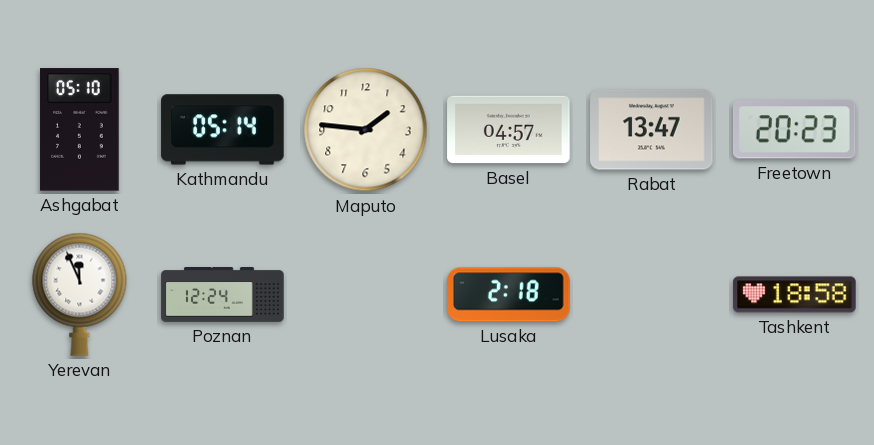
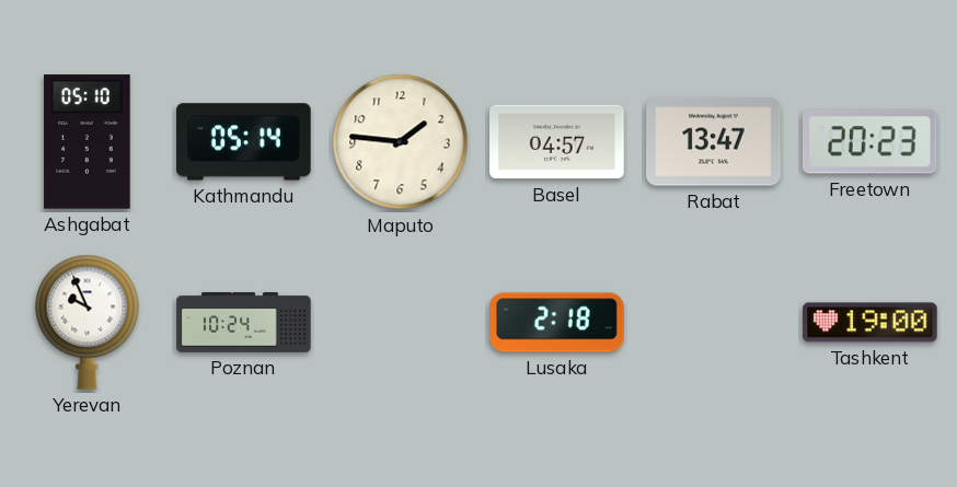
Yerevan: 11:56 -> 9:56 (88, 322)
Poznan: 12:24 -> 10:24 (244, 323)
Tashkent: 18:58 -> 19:00 (870, 323)
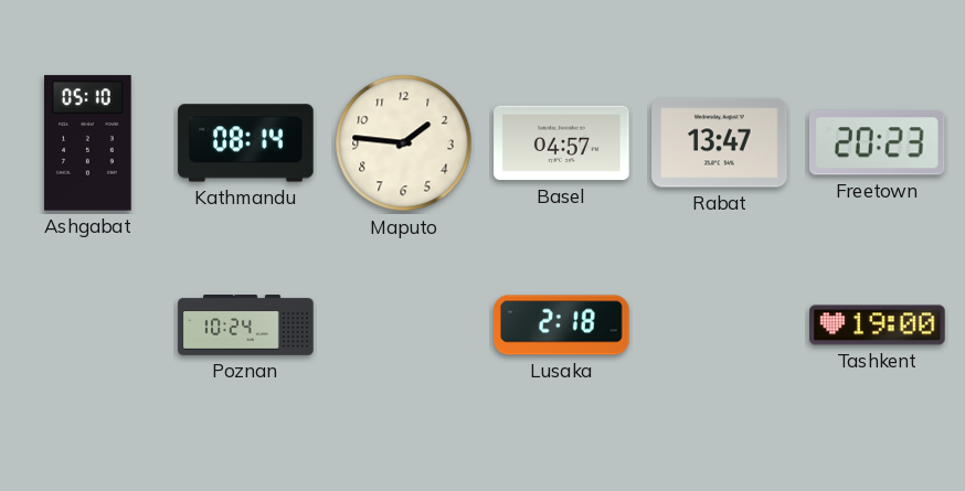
Kathmandu: 05:14 -> 08:14 (246, 143)
Yerevan: 9:56 -> none (88, 322)
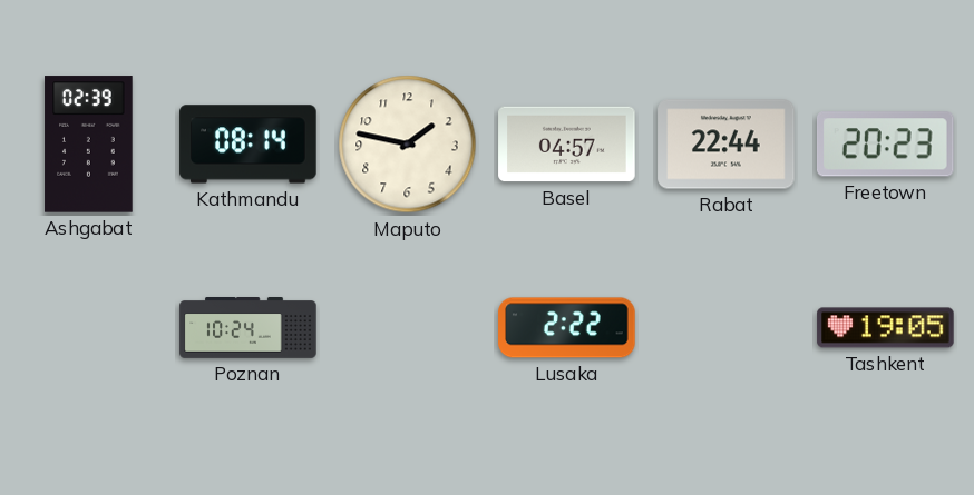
Ashgabat: 05:10 -> 02:39 (89, 145)
Maputo: 1:46 -> 1:47 (408, 145)
Rabat: 13:47 -> 22:44 (727, 145)
Lusaka: 2:18 -> 2:22 (567, 328)
Tashkent: 19:00 -> 19:05 (886, 328)
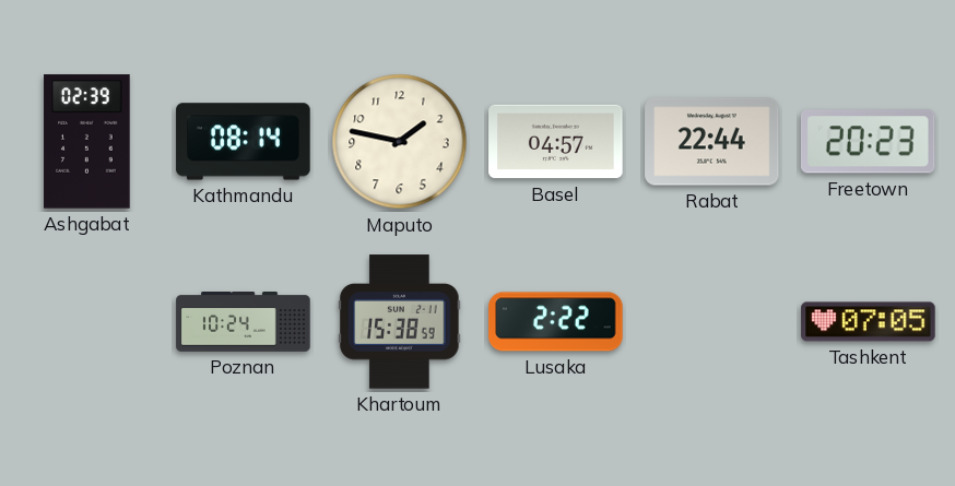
Khartoum: none -> 15:38 (400, 322)
Tashkent: 19:05 -> 07:05 (869, 322)
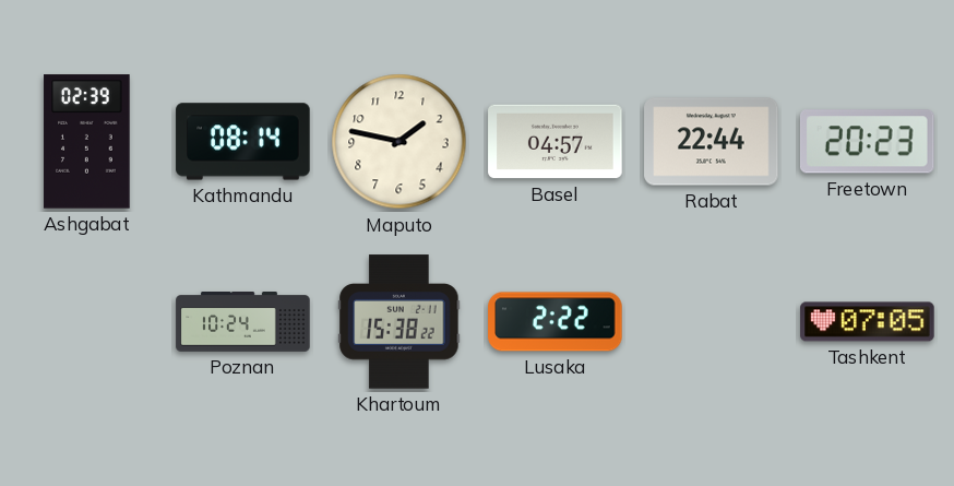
Khartoum: 15:38:59 -> 15:38:22 (400, 322)
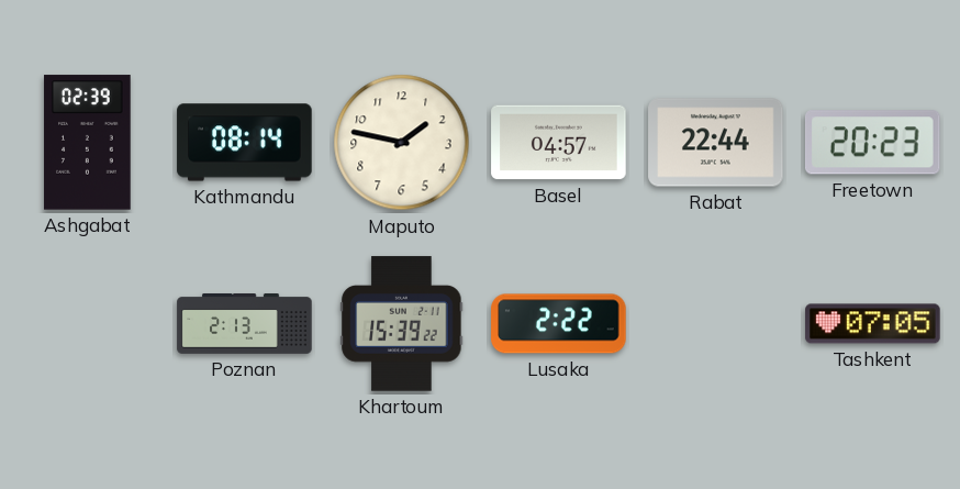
Poznan: 10:24 -> 2:13 (245, 324)
Khartoum: 15:38 -> 15:39 (402, 324)
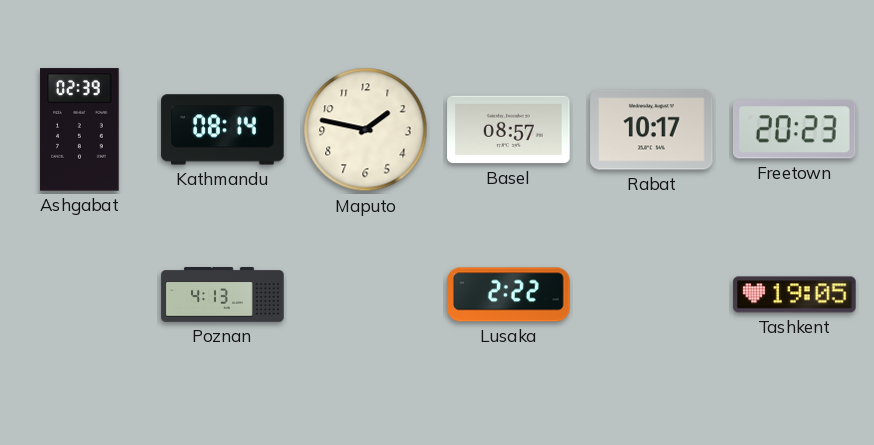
Basel: 04:57 -> 08:57 (509, 130)
Rabat: 22:44 -> 10:17 (652, 130)
Poznan: 2:13 -> 4:13 (223, 295)
Khartoum: 15:39 -> none (402, 324)
Tashkent: 07:05 -> 19:05 (795, 295)
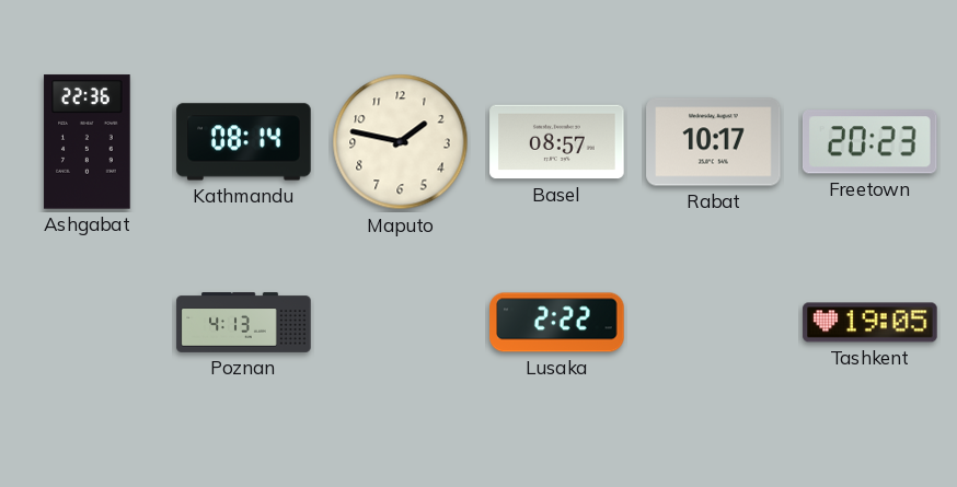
Ashgabat: 02:39 -> 22:36 (88, 142)
